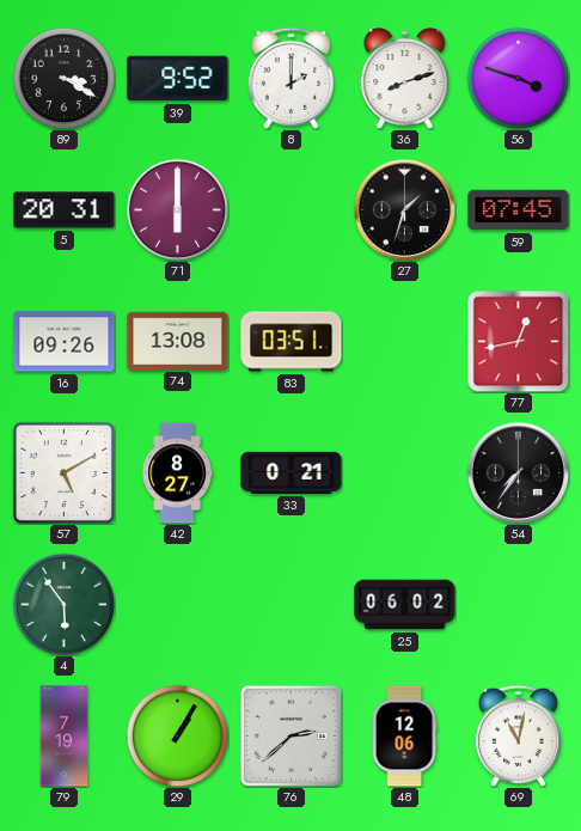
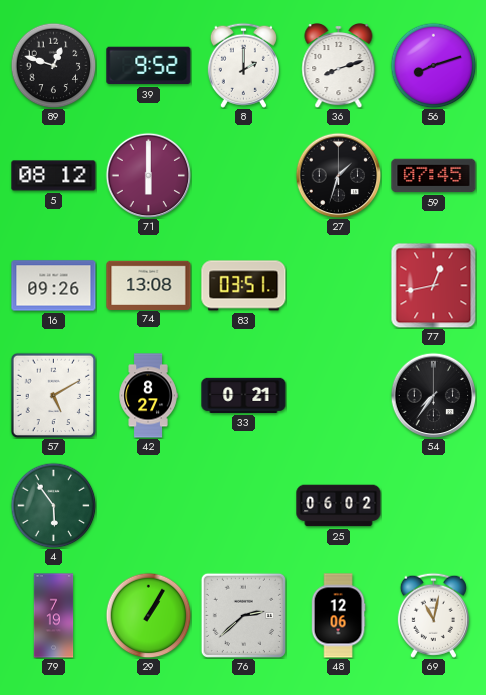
89: 3:20 -> 12:48 (53, 65)
56: 3:48 -> 8:12 (433, 65)
5: 20:31 -> 08:12 (54, 176)
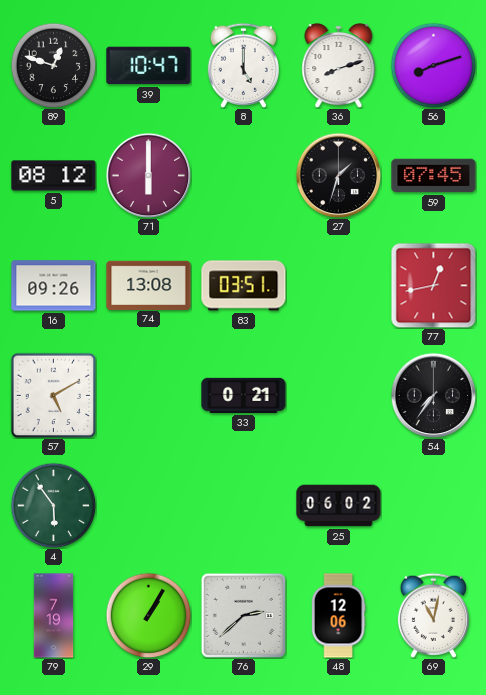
39: 9:52 -> 10:47 (149, 66)
8: 2:00 -> 5:00 (243, 65)
42: 8:27 -> none (148, 396)
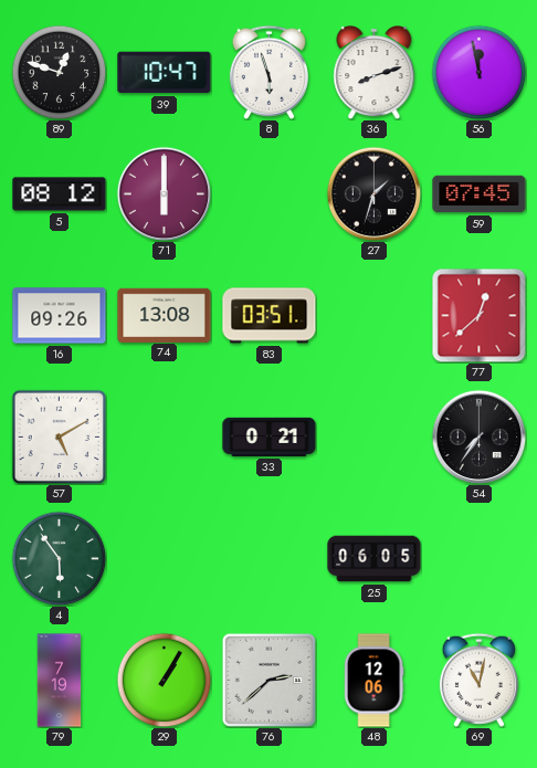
8: 5:00 -> 5:57 (268, 72)
56: 8:12 -> 11:58 (478, 72)
77: 12:43 -> 12:38 (478, 315)
25: 06:02 -> 06:05 (375, 559)
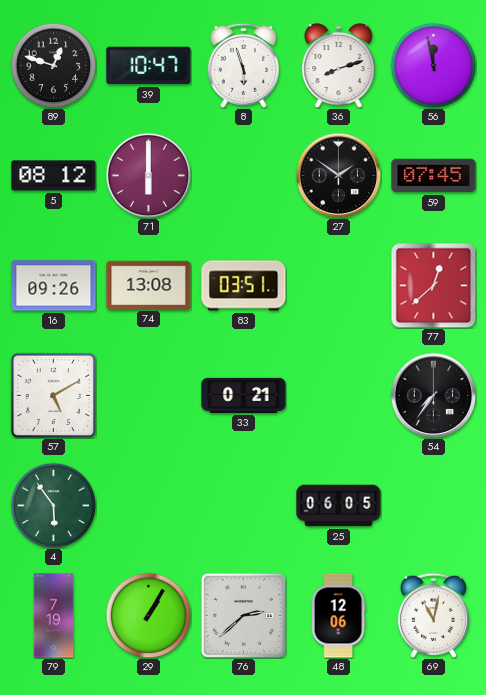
27: 1:33 -> 1:51 (338, 175)
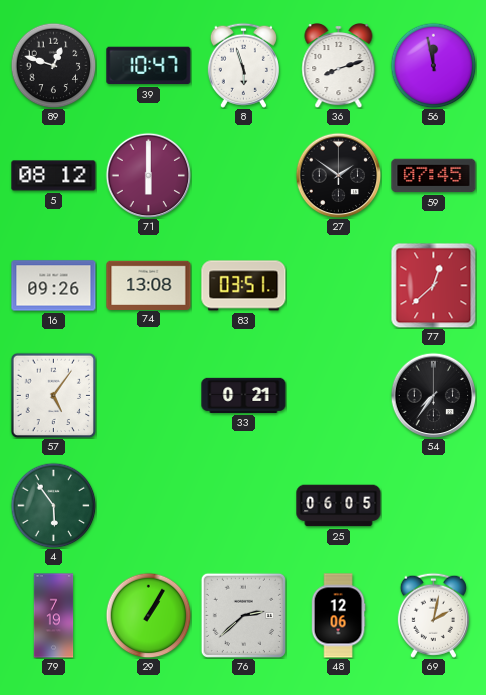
57: 5:10 -> 5:06 (53, 395)
69: 11:02 -> 2:02 (433, 615)
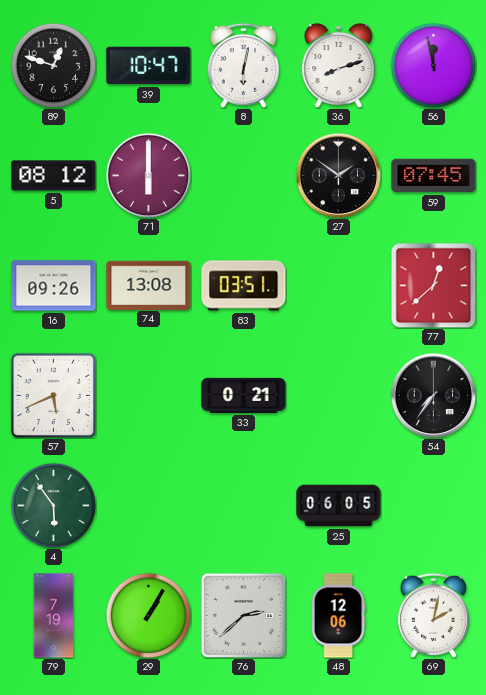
8: 5:57 -> 6:02 (243, 65)
57: 5:06 -> 5:41 (53, 395)
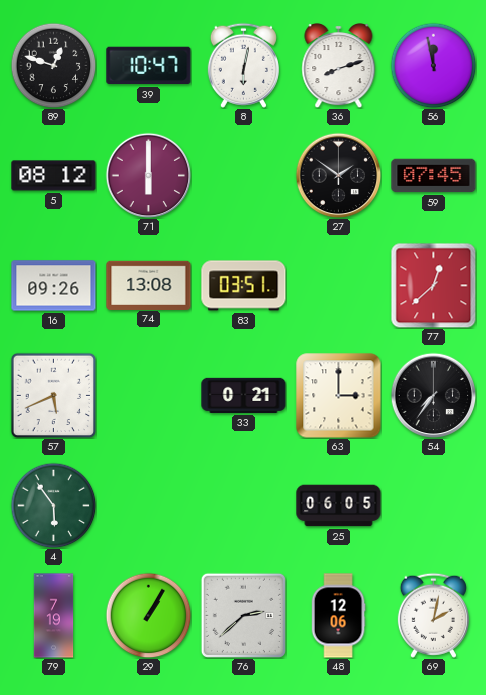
63: none -> 3:00 (339, 396)
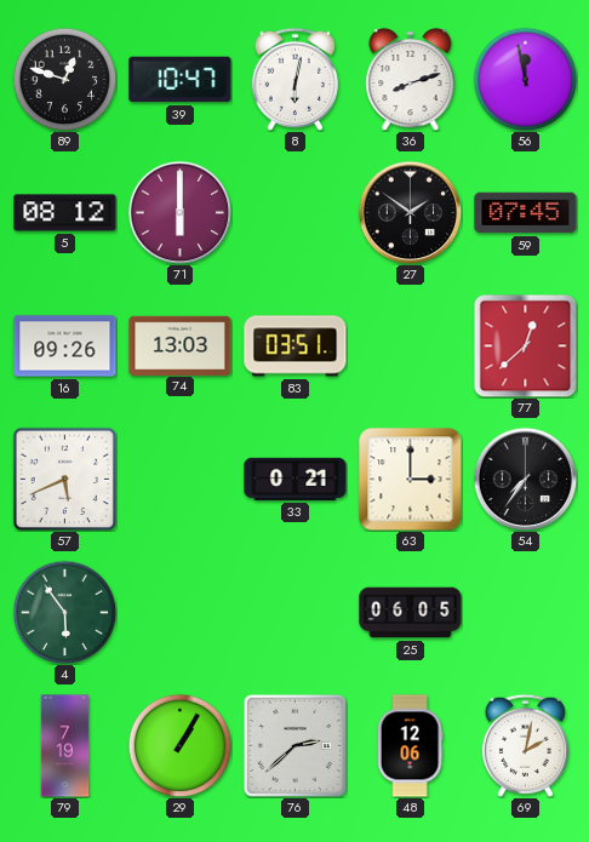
74: 13:08 -> 13:03 (181, 345)
